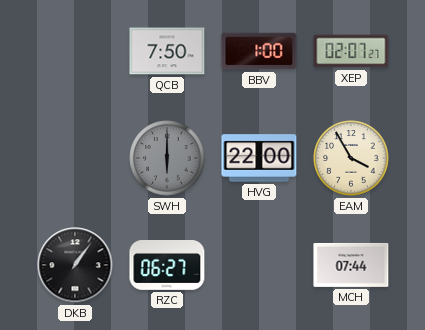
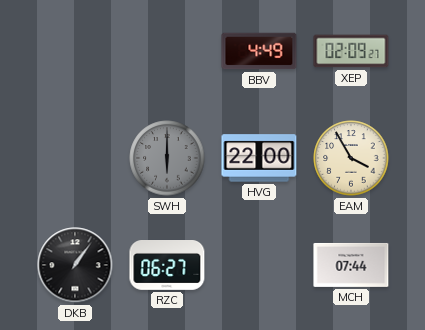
QCB: 7:50 -> none (167, 51)
BBV: 1:00 -> 4:49 (259, 51)
XEP: 02:07 -> 02:09 (351, 51)
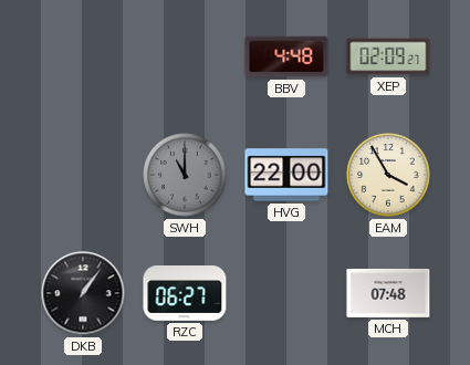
BBV: 4:49 -> 4:48 (286, 56)
SWH: 6:00 -> 11:00 (185, 175)
MCH: 07:44 -> 07:48 (388, 293)
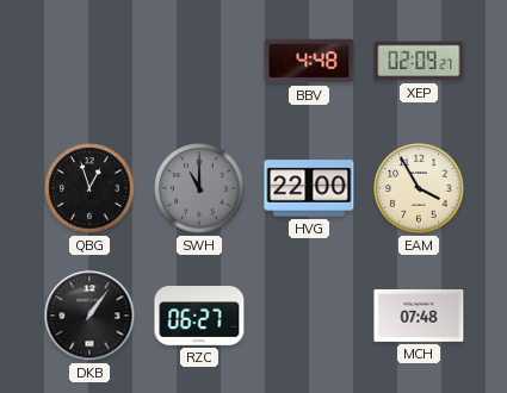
QBG: none -> 12:57 (89, 188)
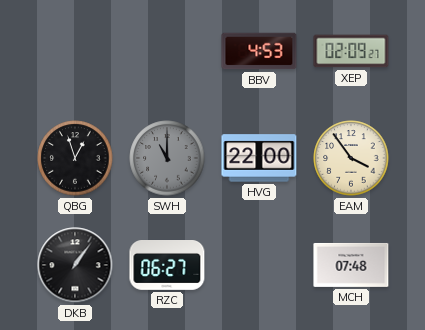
BBV: 4:48 -> 4:53 (259, 51)
EAM: 3:55 -> 3:54 (351, 158)
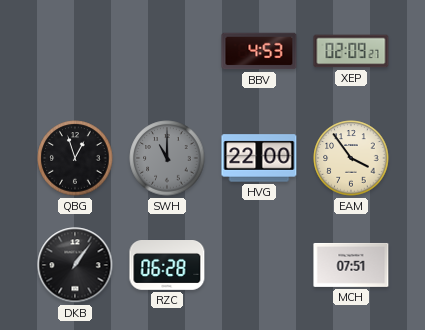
RZC: 06:27 -> 06:28 (167, 266)
MCH: 07:48 -> 07:51 (351, 265)
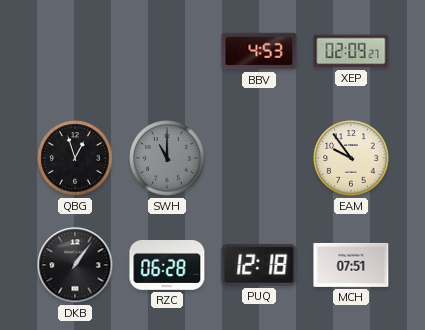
HVG: 22:00 -> none (259, 158)
EAM: 3:54 -> 9:54 (351, 158)
PUQ: none -> 12:18 (259, 265)
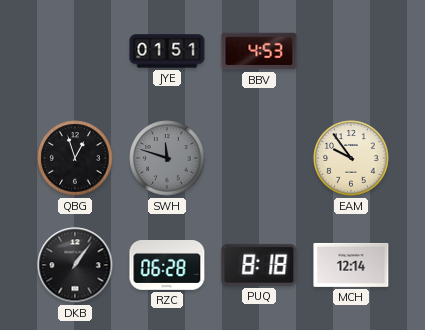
JYE: none -> 01:51 (167, 51)
XEP: 02:09 -> none (351, 51)
SWH: 11:00 -> 11:48 (167, 158)
PUQ: 12:18 -> 8:18 (259, 265)
MCH: 07:51 -> 12:14 (351, 265)
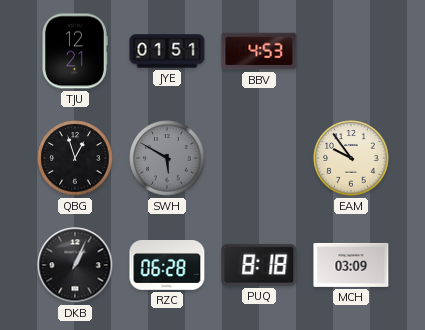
TJU: none -> 12:21 (75, 51)
SWH: 11:48 -> 5:50 (167, 158)
DKB: 1:06 -> 1:04 (75, 265)
MCH: 12:14 -> 03:09 (351, 265)
